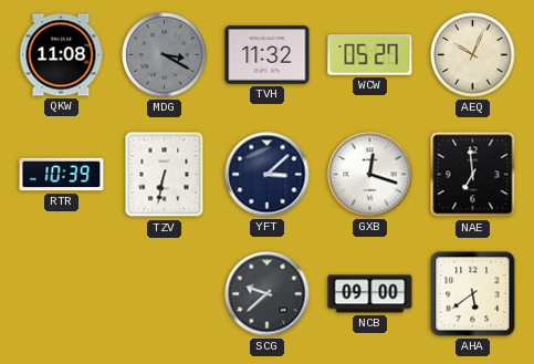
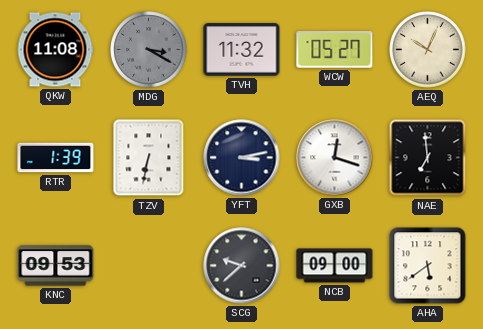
RTR: 10:39 -> 1:39 (56, 158)
YFT: 3:08 -> 3:13 (242, 158)
KNC: none -> 09:53 (56, 266)
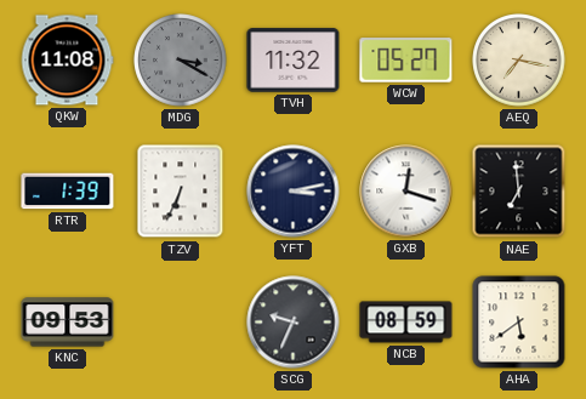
AEQ: 10:04 -> 7:17 (519, 61)
TZV: 6:32 -> 6:34 (181, 192)
SCG: 9:38 -> 9:34 (294, 323)
NCB: 09:00 -> 08:59 (406, 323)
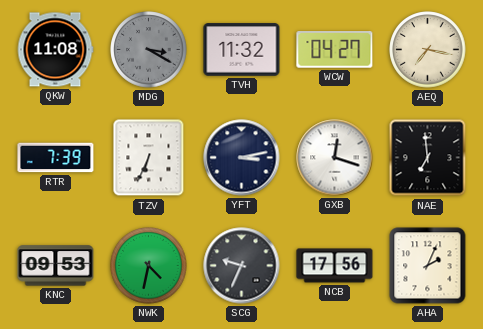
WCW: 05:27 -> 04:27 (335, 50)
RTR: 1:39 -> 7:39 (56, 158)
NWK: none -> 4:32 (149, 266)
NCB: 08:59 -> 17:56 (335, 266)
AHA: 5:39 -> 2:04 (428, 266)
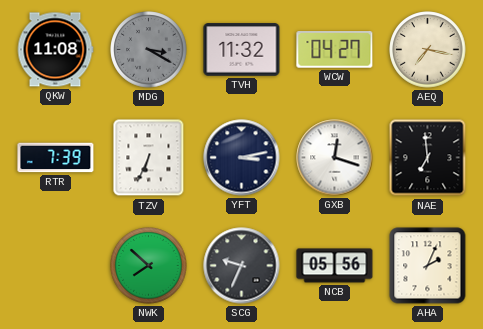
KNC: 09:53 -> none (56, 266)
NWK: 4:32 -> 7:52 (149, 266)
NCB: 17:56 -> 05:56 (335, 266)
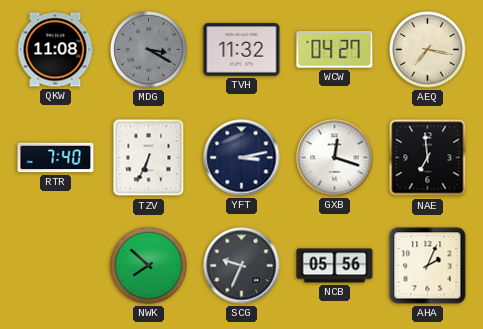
RTR: 7:39 -> 7:40 (56, 158)
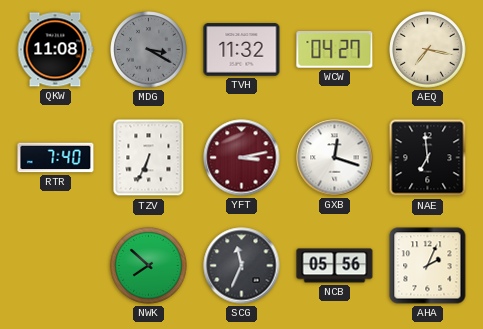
YFT dial: navy -> burgundy (242, 158)
SCG: 9:34 -> 11:34 (242, 266)
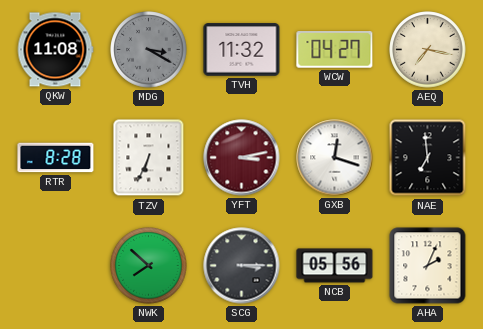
RTR: 7:40 -> 8:28 (56, 158)
SCG: 11:34 -> 3:15 (242, 266)
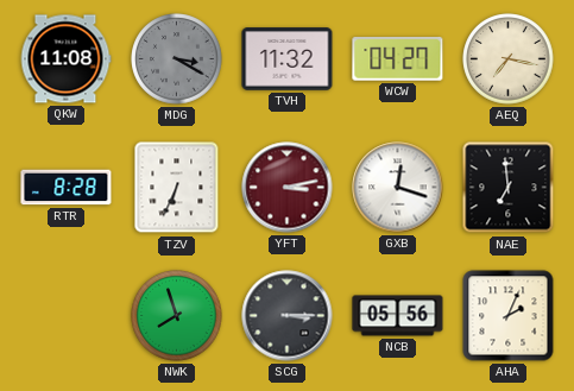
NWK: 7:52 -> 7:57 (177, 316)
